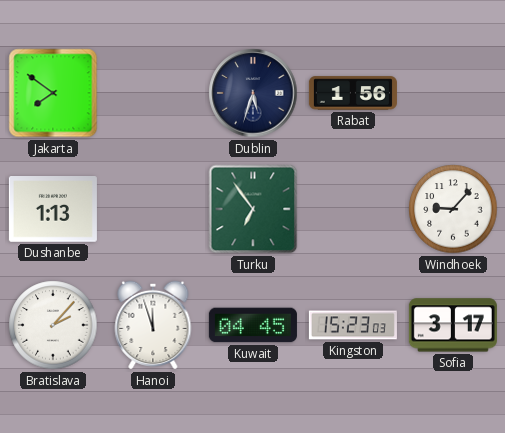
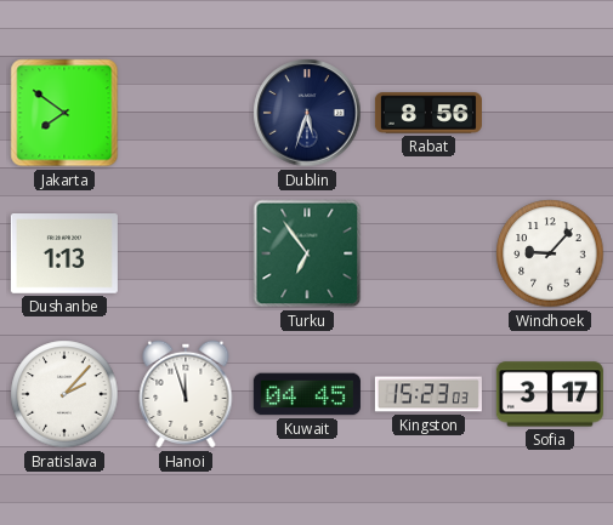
Rabat: 1:56 -> 8:56 (428, 113)
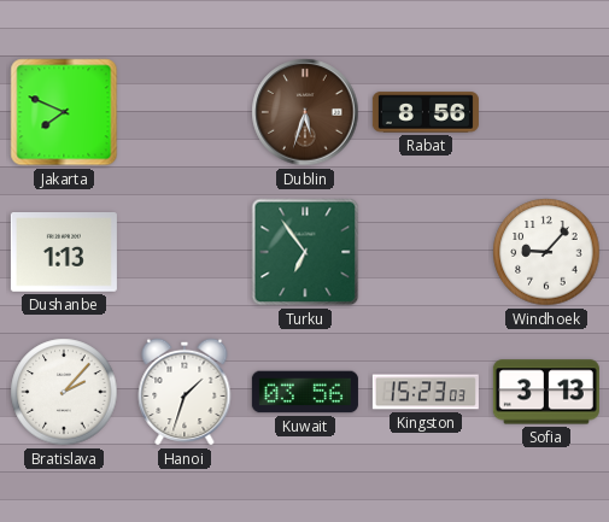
Jakarta: 7:51 -> 7:49 (64, 112)
Dublin dial: navy -> brown (305, 112)
Hanoi: 11:57 -> 1:33 (185, 392)
Kuwait: 04:45 -> 03:56 (305, 392)
Sofia: 3:17 -> 3:13 (546, 392)
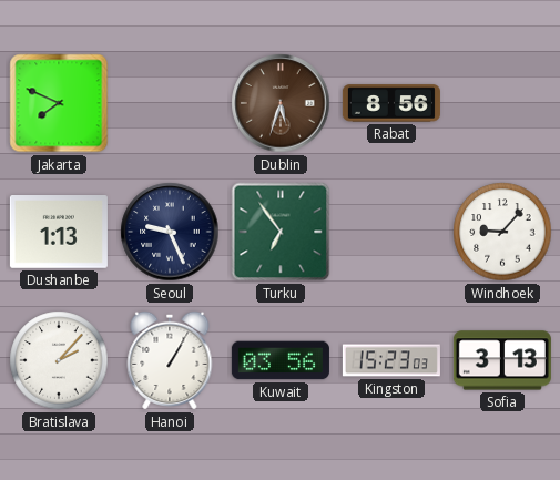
Seoul: none -> 9:26 (170, 232)
Hanoi: 1:33 -> 1:05 (170, 360)
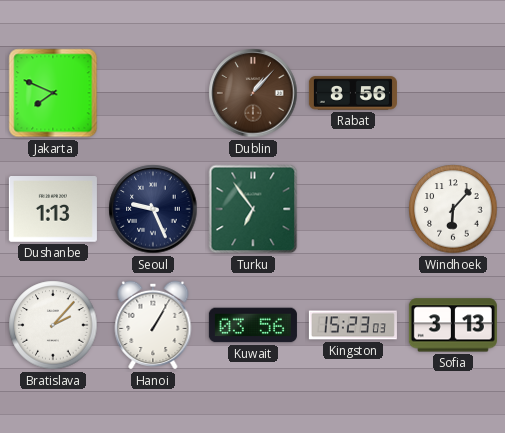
Dublin: 5:33 -> 1:07 (253, 93)
Windhoek: 9:07 -> 6:07 (453, 209)
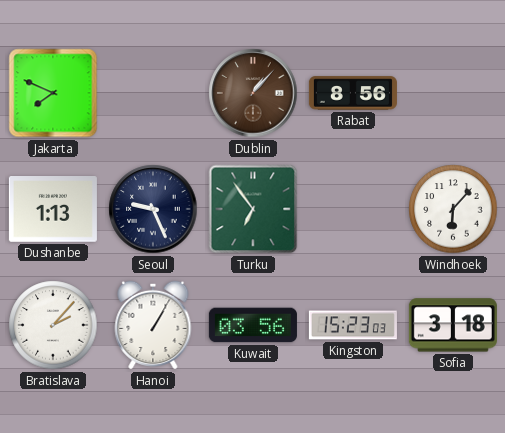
Sofia: 3:13 -> 3:18 (453, 325)
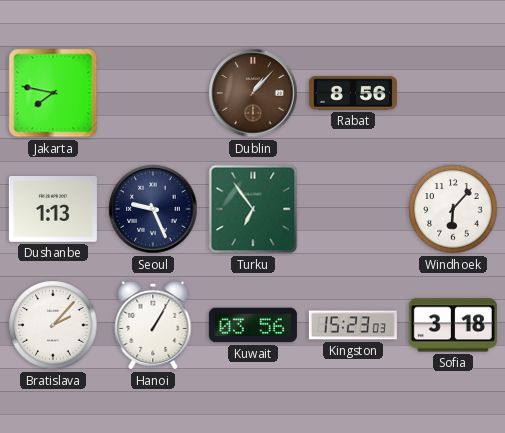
Jakarta: 7:49 -> 7:47 (53, 93)
